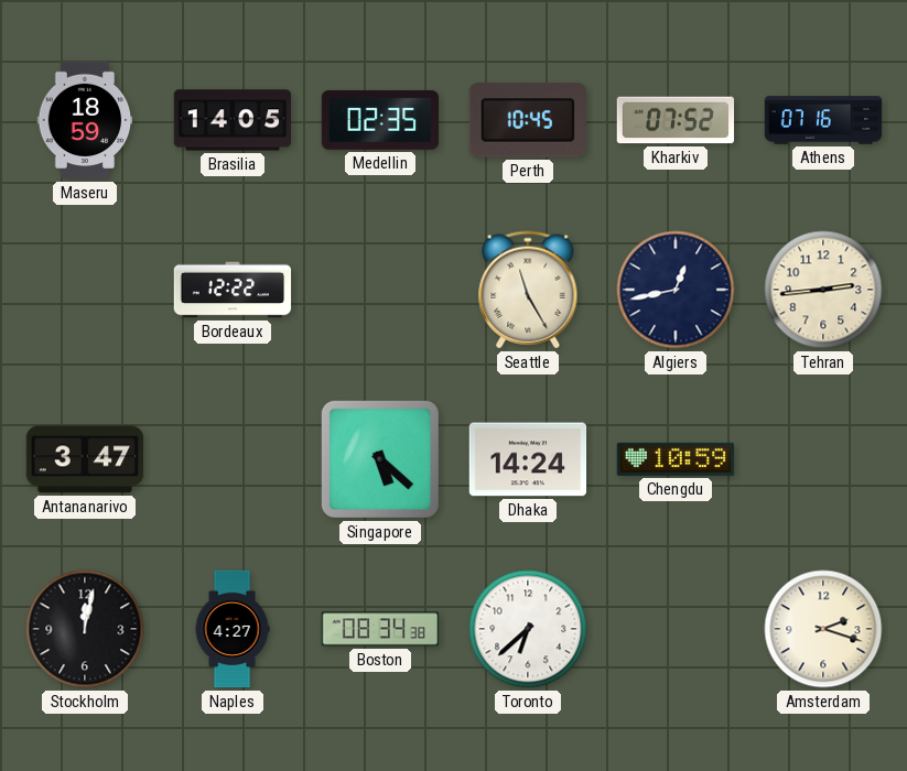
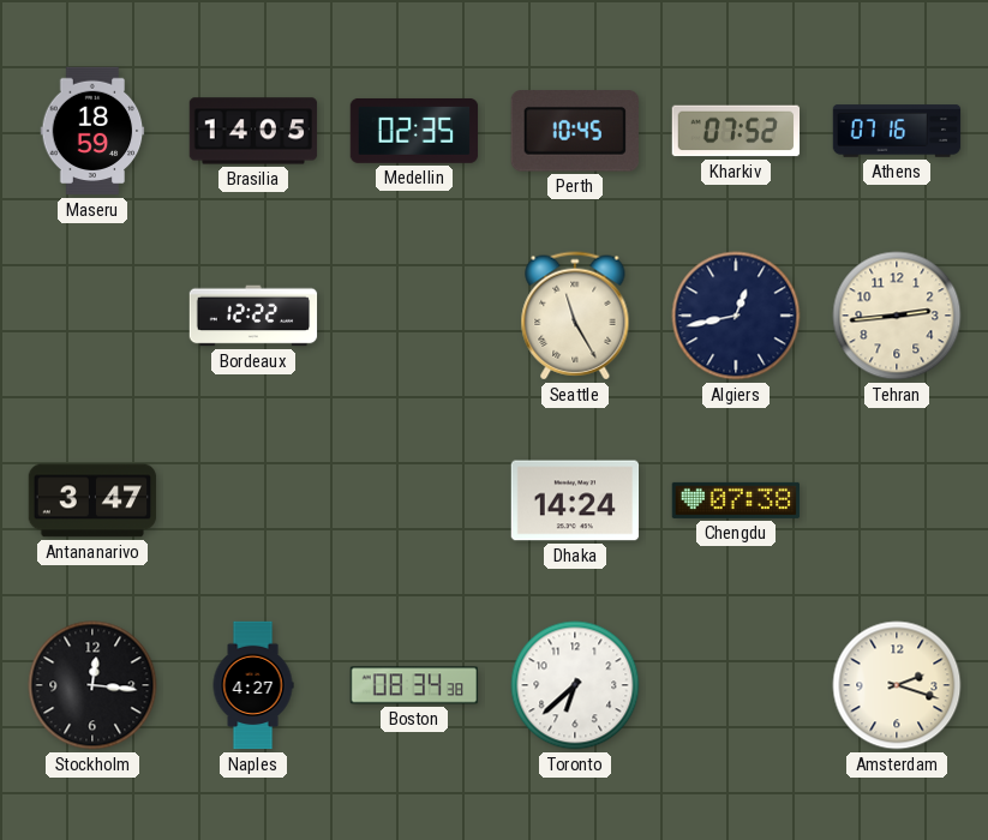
Singapore: 5:22 -> none (380, 459)
Chengdu: 10:59 -> 07:38 (736, 500)
Stockholm: 12:02 -> 12:16 (92, 685)
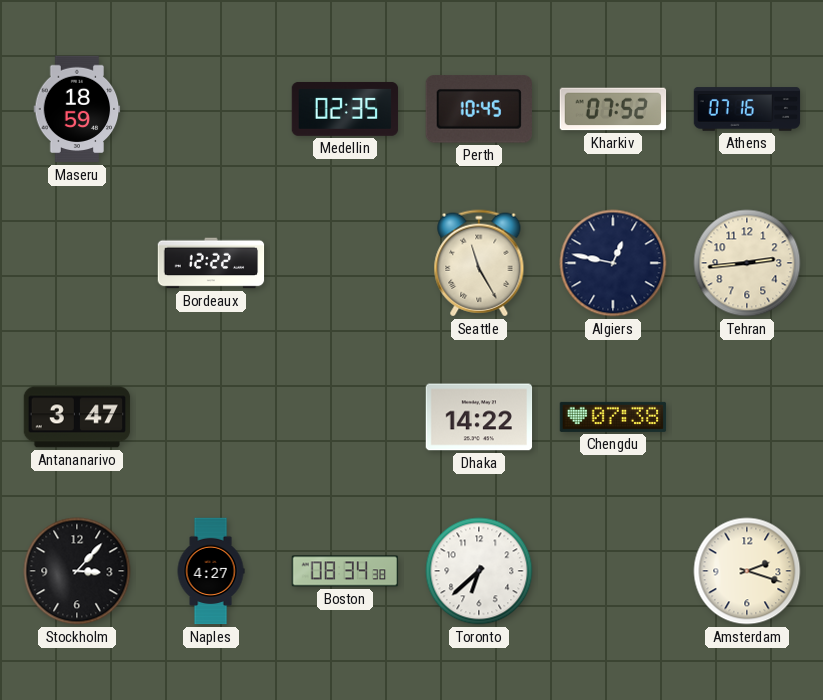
Brasilia: 14:05 -> none (253, 131)
Algiers: 12:43 -> 12:47 (613, 263)
Dhaka: 14:24 -> 14:22 (479, 417)
Stockholm: 12:16 -> 3:07 (77, 571)
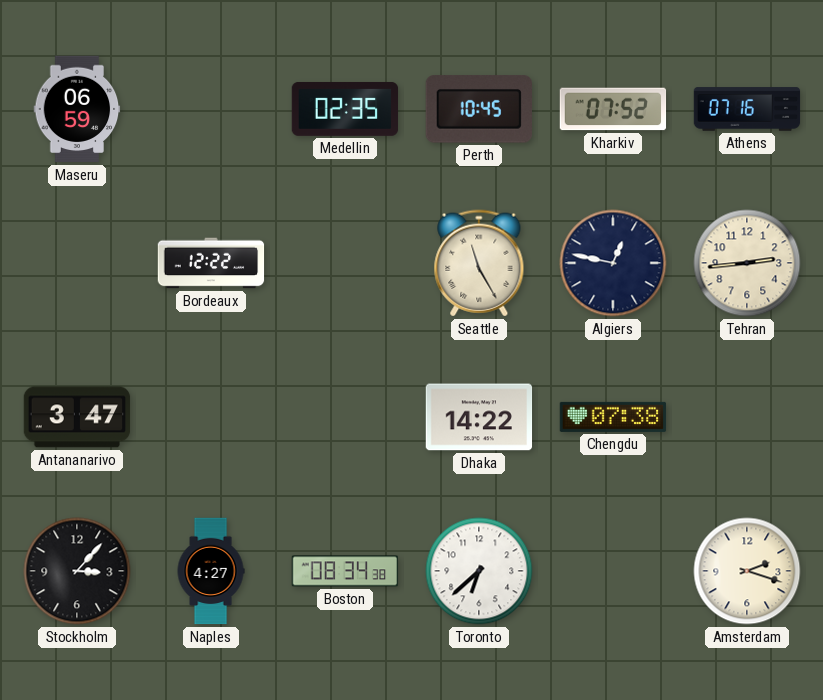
Maseru: 18:59 -> 06:59 (77, 109)
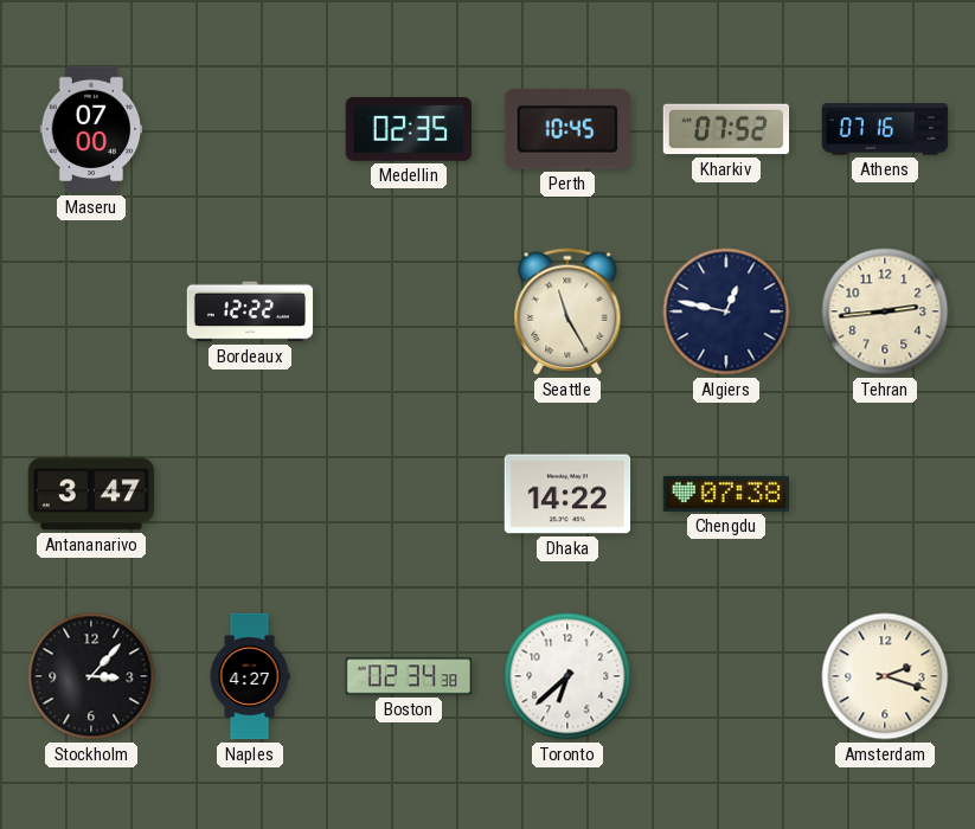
Maseru: 06:59 -> 07:00 (91, 129)
Boston: 08:34 -> 02:34 (409, 676)
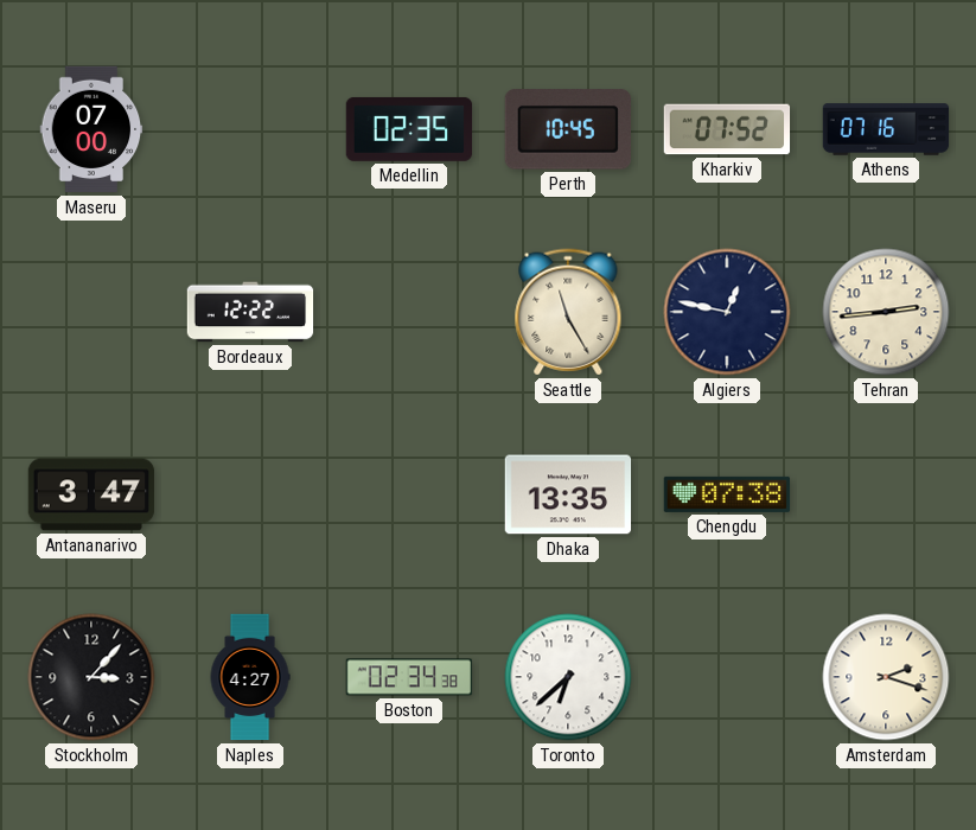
Dhaka: 14:22 -> 13:35 (568, 494)
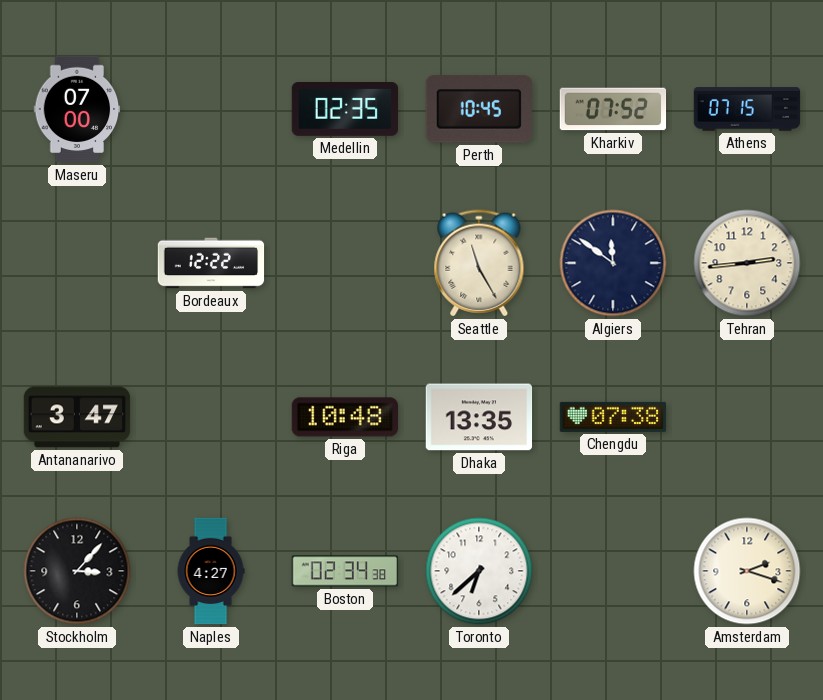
Athens: 07:16 -> 07:15 (747, 109)
Algiers: 12:47 -> 11:51 (613, 263)
Riga: none -> 10:48 (344, 417)
